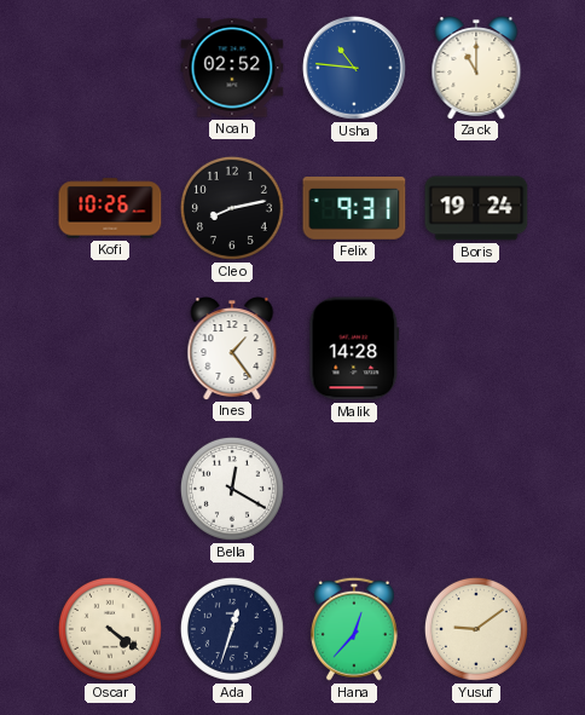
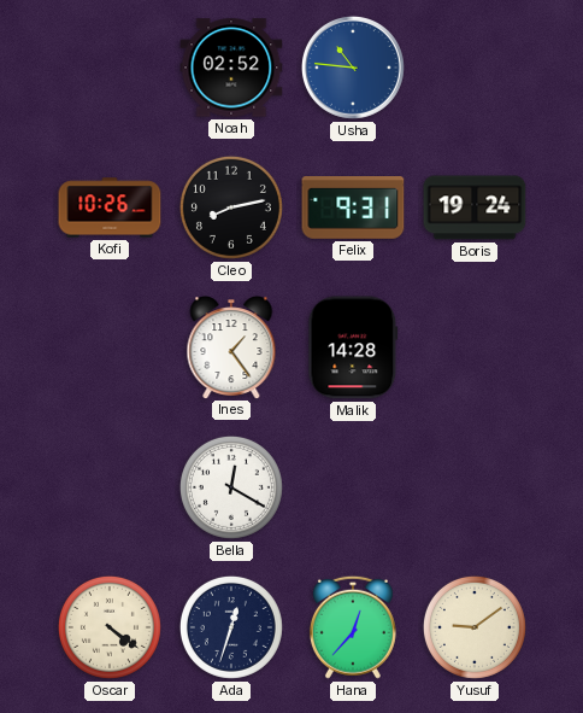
Zack: 11:00 -> none (476, 68)
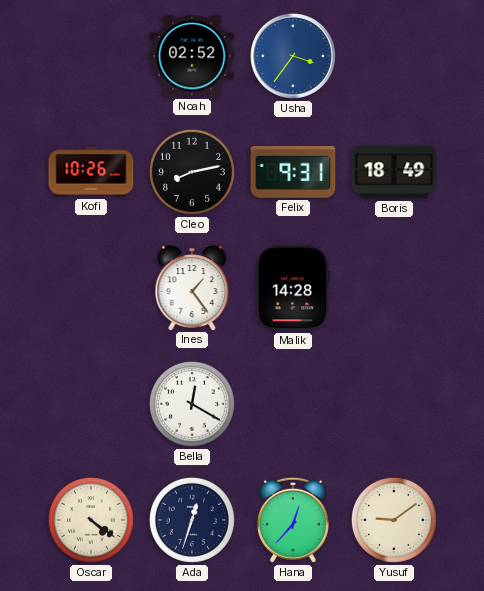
Usha: 10:46 -> 3:36 (293, 56)
Boris: 19:24 -> 18:49 (394, 172)
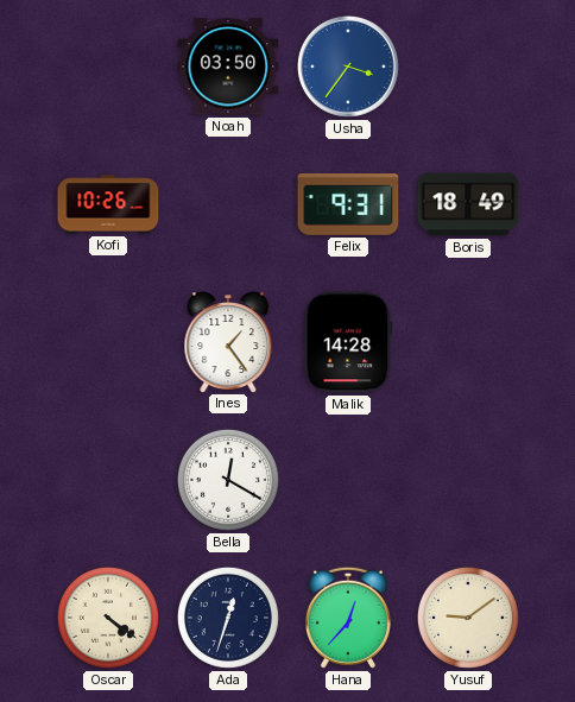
Noah: 02:52 -> 03:50 (228, 67)
Cleo: 8:13 -> none (192, 172)
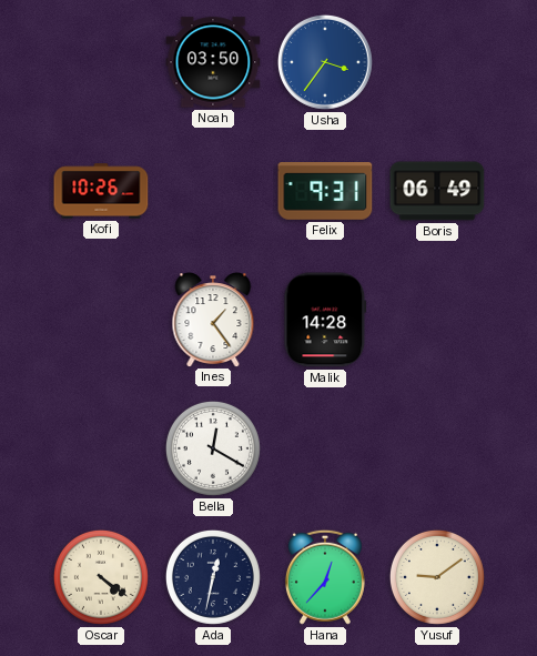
Boris: 18:49 -> 06:49 (437, 191)
Ada: 12:33 -> 12:32 (213, 577)
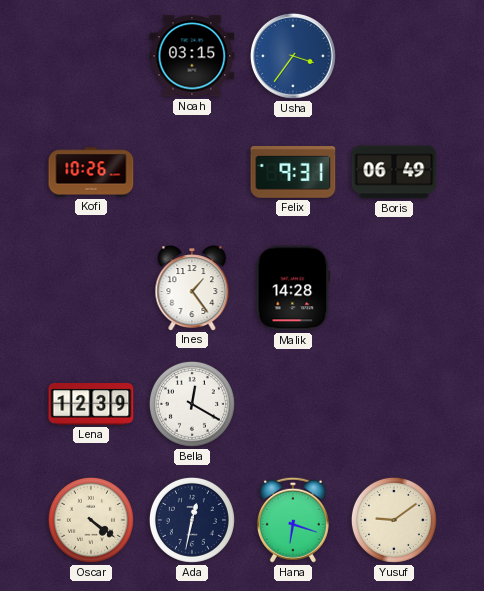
Noah: 03:50 -> 03:15 (192, 56)
Lena: none -> 12:39 (91, 405)
Hana: 12:37 -> 6:18 (293, 520)
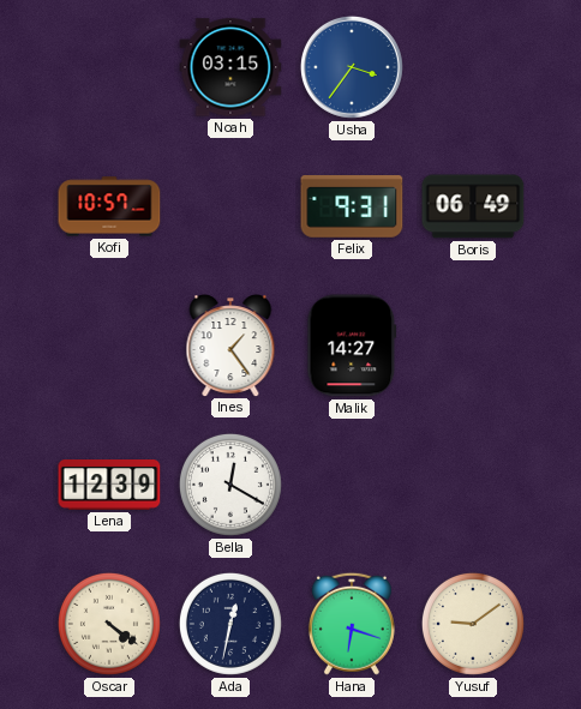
Kofi: 10:26 -> 10:57 (109, 206)
Malik: 14:28 -> 14:27 (352, 346)
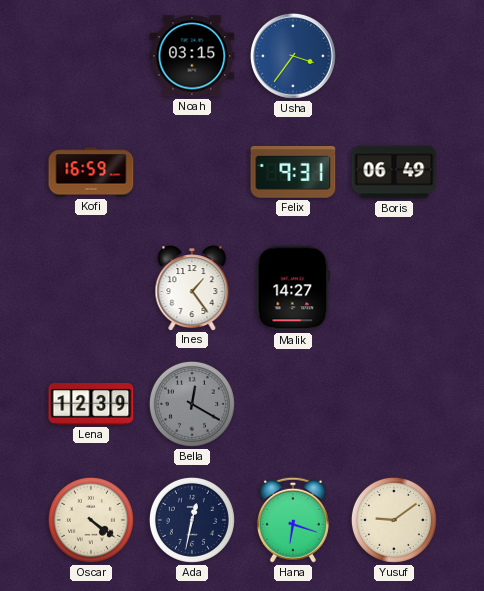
Kofi: 10:57 -> 16:59 (91, 172)
Bella dial: white -> grey (192, 404)
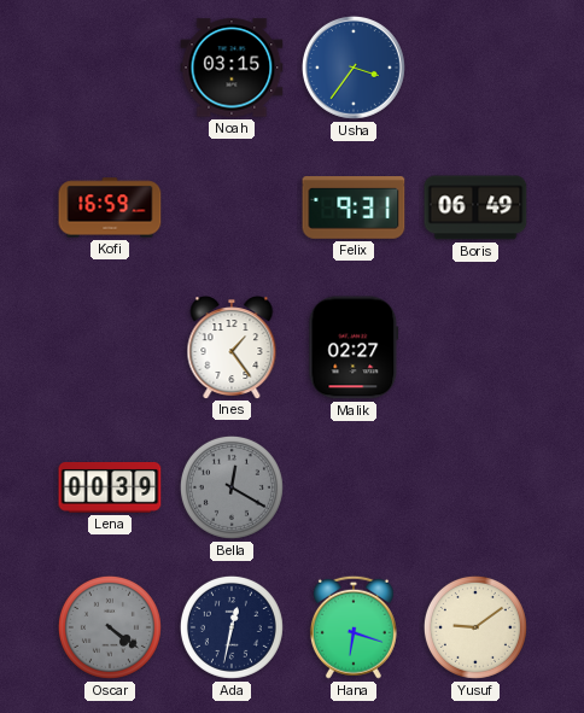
Malik: 14:27 -> 02:27 (354, 347)
Lena: 12:39 -> 00:39 (110, 489)
Oscar dial: cream -> grey (110, 627)
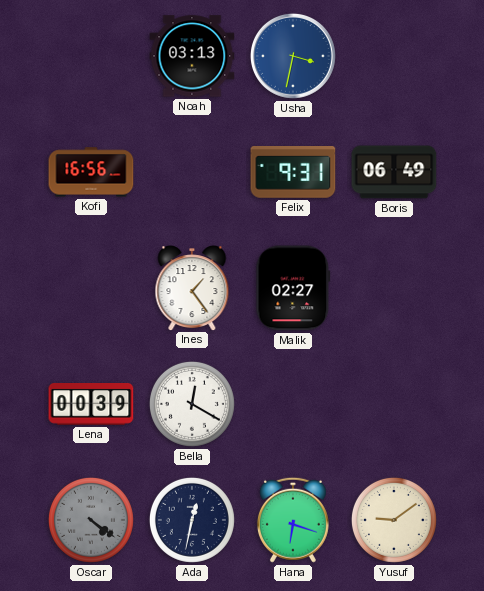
Noah: 03:15 -> 03:13 (192, 56)
Usha: 3:36 -> 3:32 (293, 56)
Kofi: 16:59 -> 16:56 (91, 172)
Bella dial: grey -> white (192, 404)
